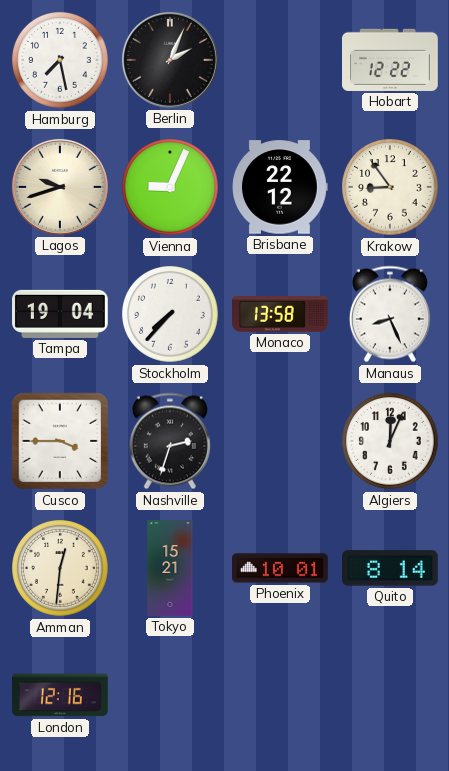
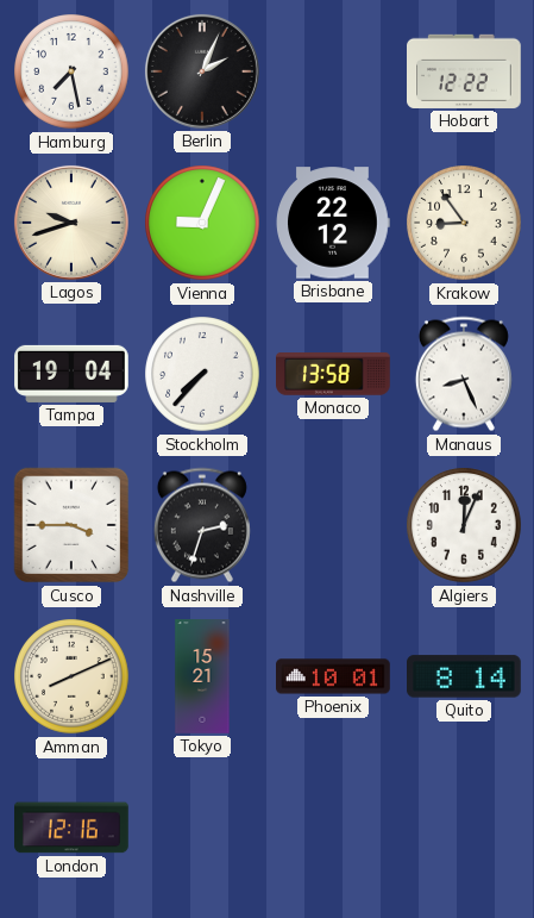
Amman: 12:31 -> 8:11 (71, 676)
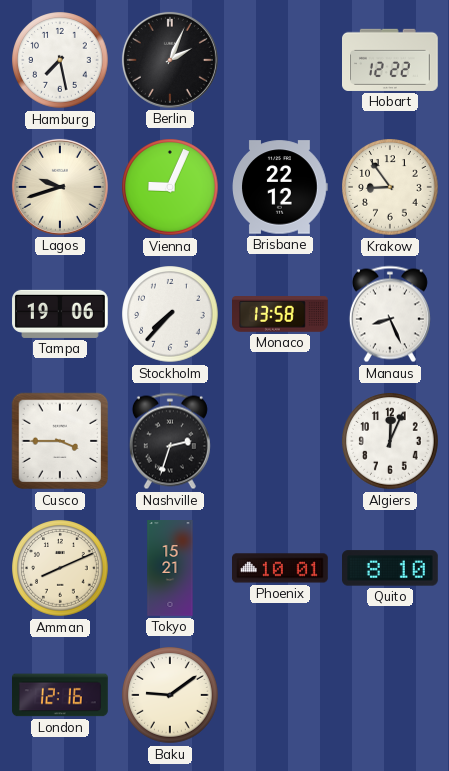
Tampa: 19:04 -> 19:06 (60, 314)
Quito: 8:14 -> 8:10 (391, 568)
Baku: none -> 9:09 (170, 695)
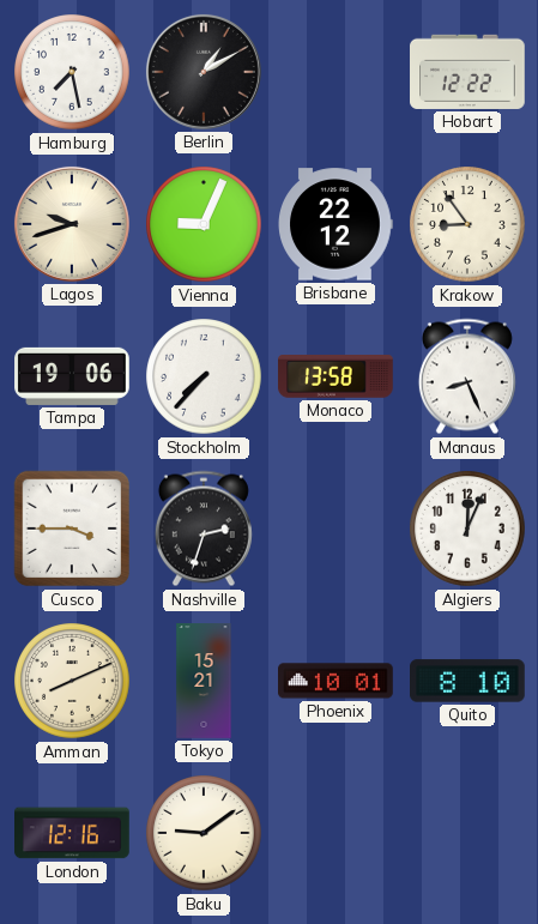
Berlin: 2:04 -> 1:10 (204, 72)
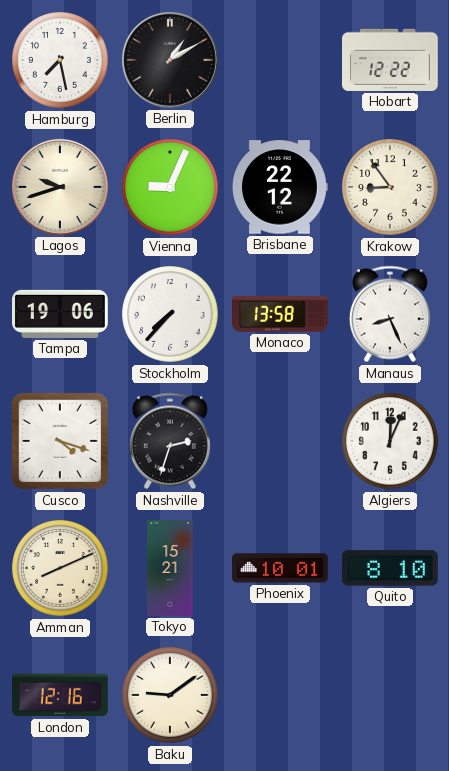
Cusco: 3:45 -> 4:18 (60, 441)
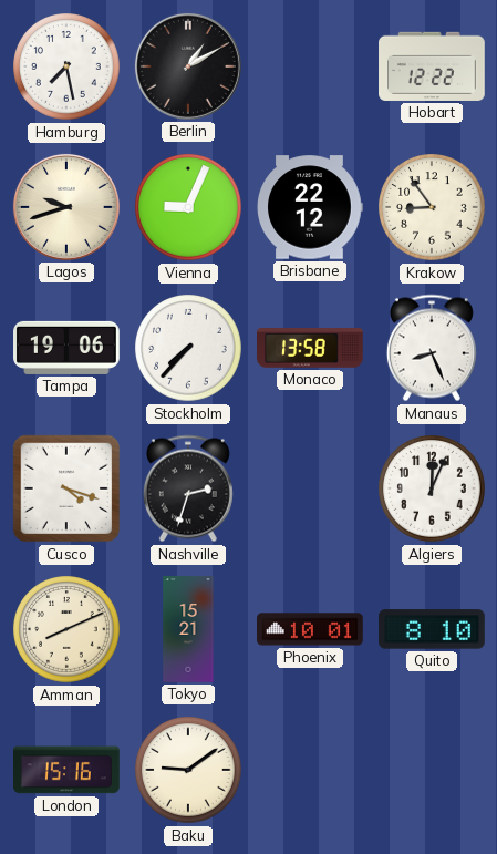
London: 12:16 -> 15:16 (68, 770)
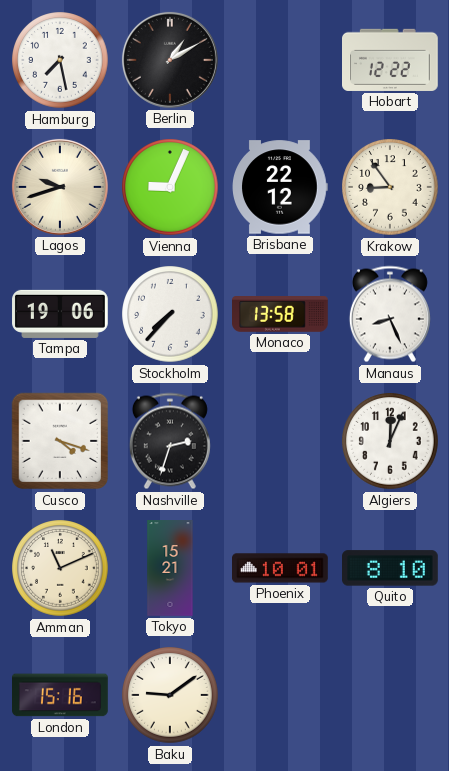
Amman: 8:11 -> 11:11 (60, 568)
